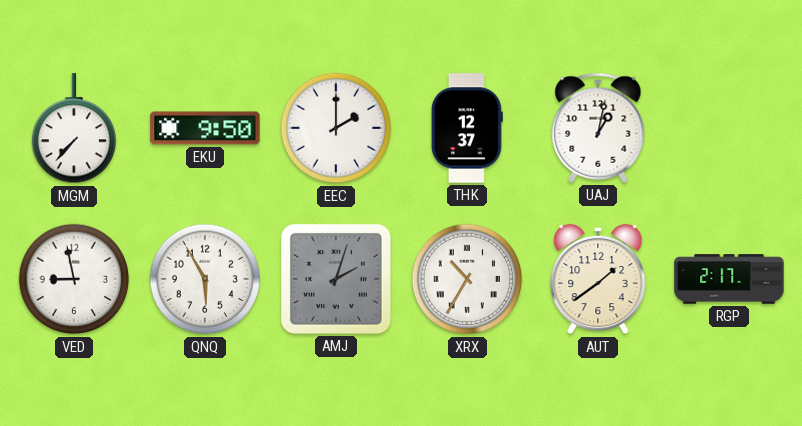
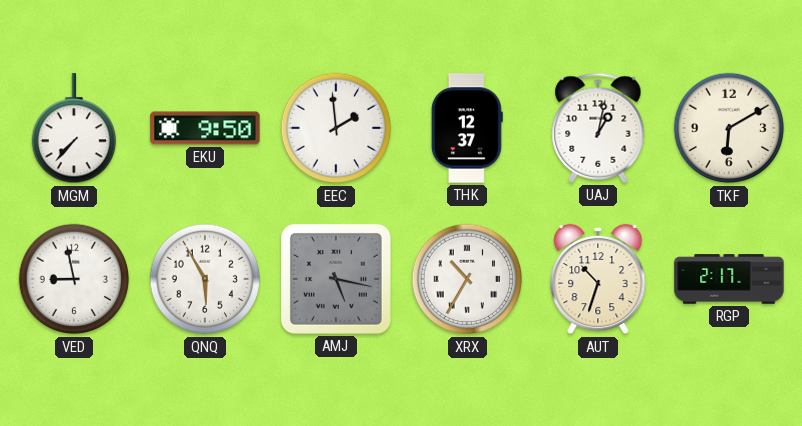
EEC: 2:00 -> 1:59 (336, 128)
TKF: none -> 6:10 (729, 128)
AMJ: 2:03 -> 5:17 (336, 279)
AUT: 1:39 -> 10:33 (598, 279)
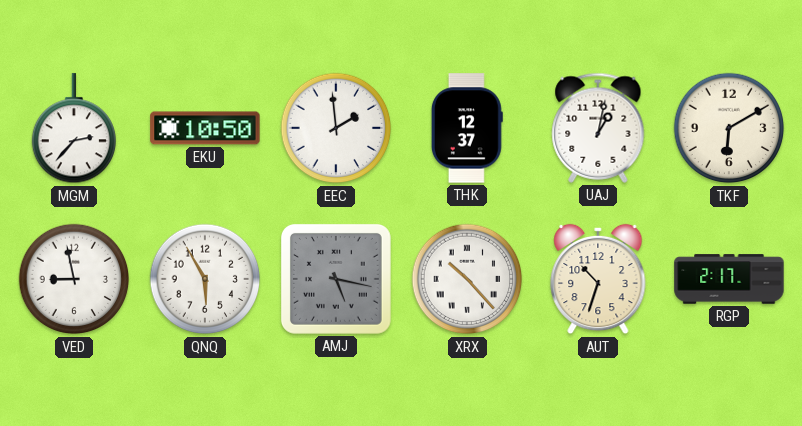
MGM: 7:37 -> 2:37 (73, 129)
EKU: 9:50 -> 10:50 (205, 128)
XRX: 10:35 -> 10:23 (467, 279)
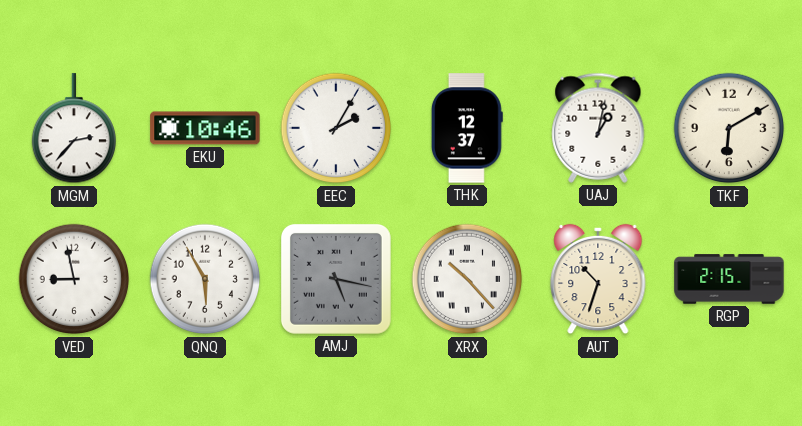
EKU: 10:50 -> 10:46 (205, 128)
EEC: 1:59 -> 2:05 (336, 128)
RGP: 2:17 -> 2:15 (729, 279)
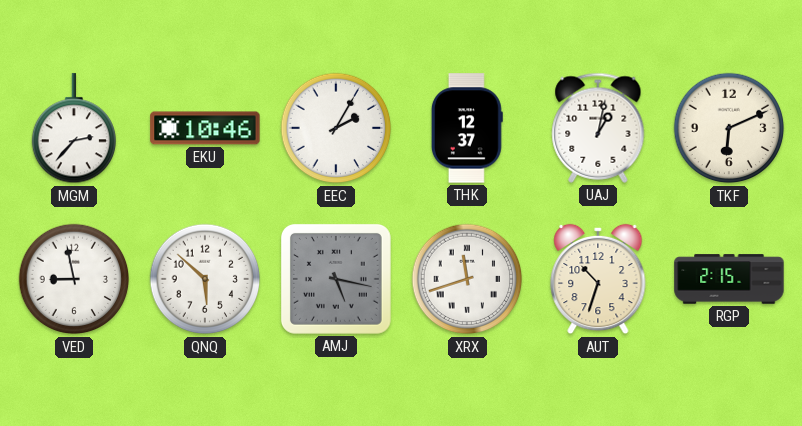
TKF: 6:10 -> 6:11 (729, 128)
QNQ: 5:55 -> 5:52 (205, 279)
XRX: 10:23 -> 11:42 (467, 279)
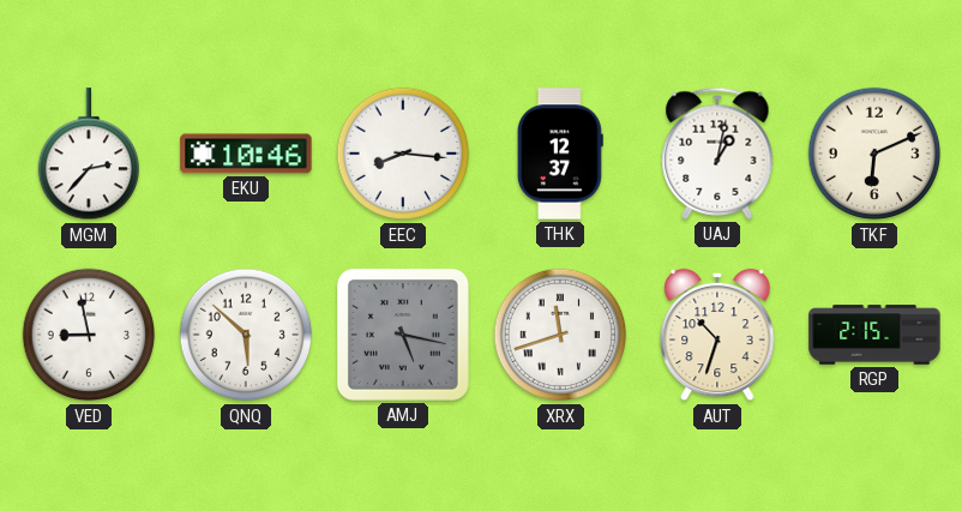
EEC: 2:05 -> 8:16 (403, 154)
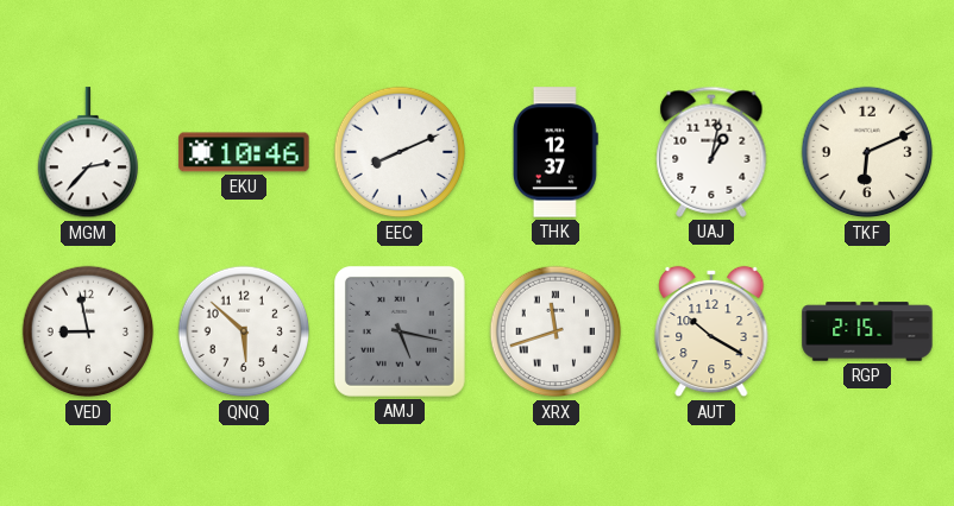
EEC: 8:16 -> 8:11 (400, 152)
AUT: 10:33 -> 10:20 (711, 331)
